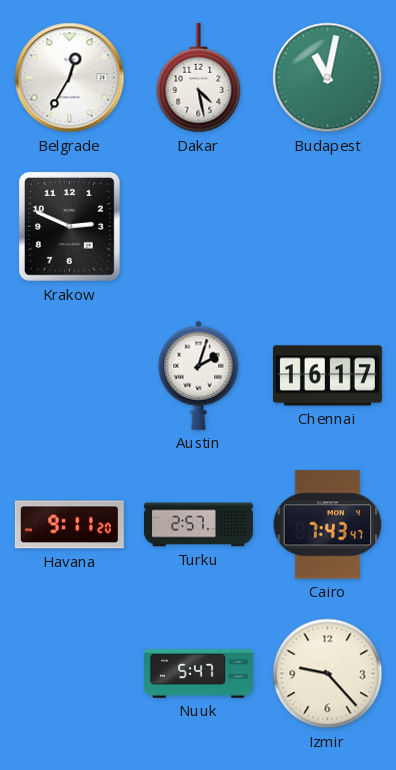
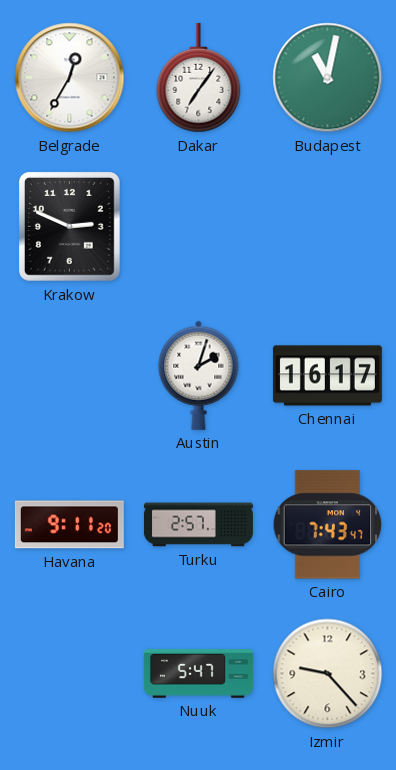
Dakar: 4:28 -> 7:06 (199, 78)
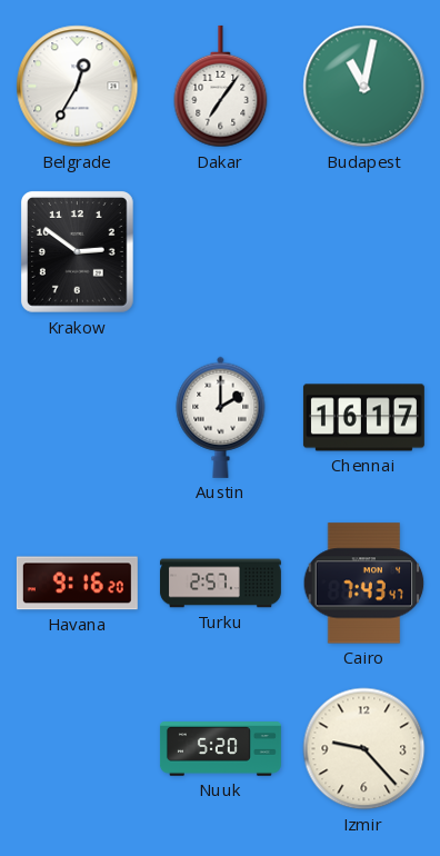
Krakow: 2:49 -> 2:51 (78, 252)
Austin: 2:03 -> 2:00 (221, 417)
Havana: 9:11 -> 9:16 (77, 584)
Nuuk: 5:47 -> 5:20 (220, 749)
